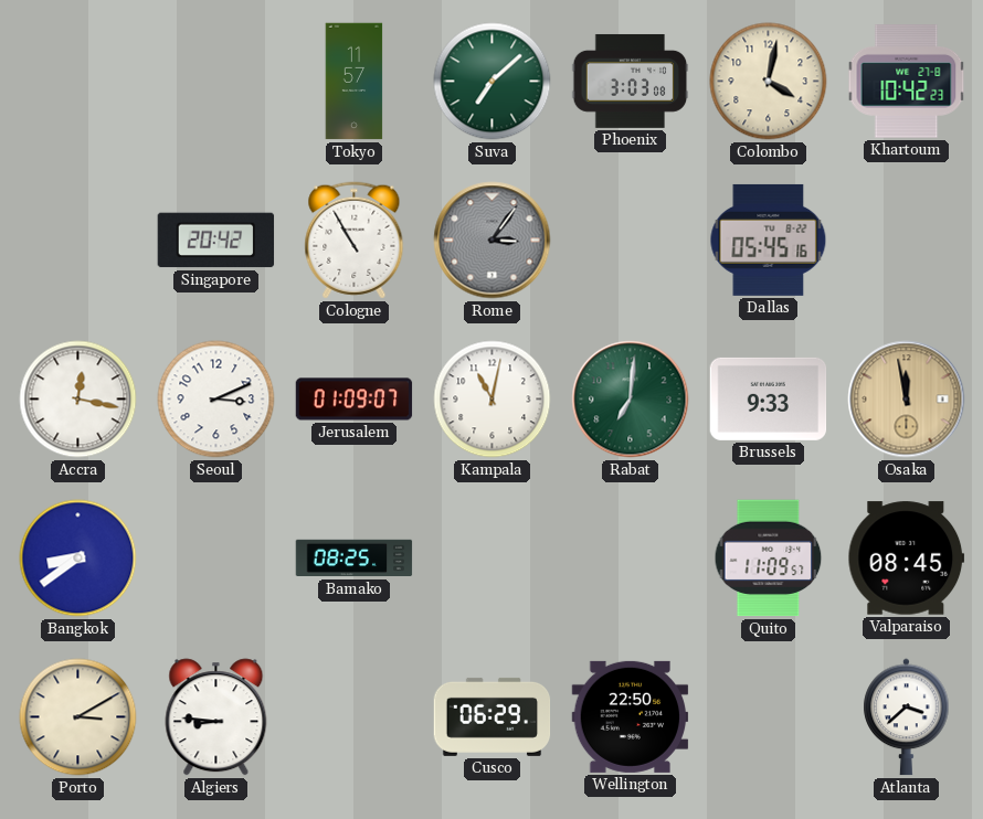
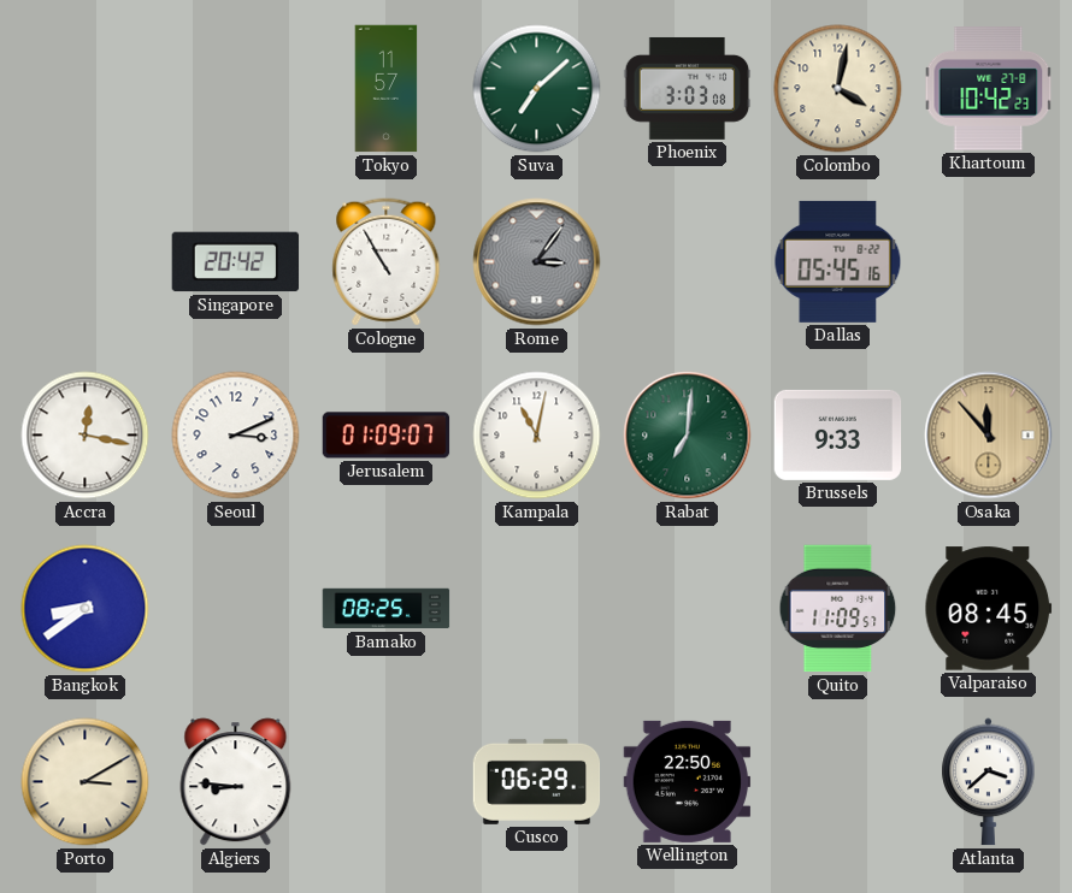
Osaka: 11:58 -> 11:53 (989, 436)
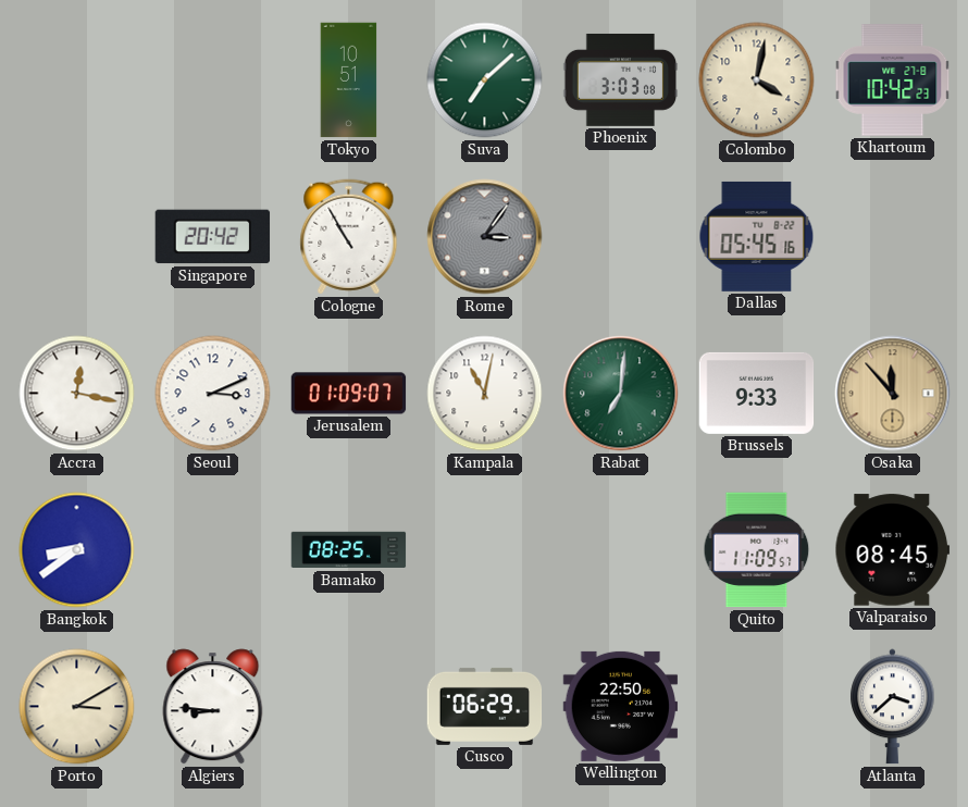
Tokyo: 11:57 -> 10:51 (349, 80)
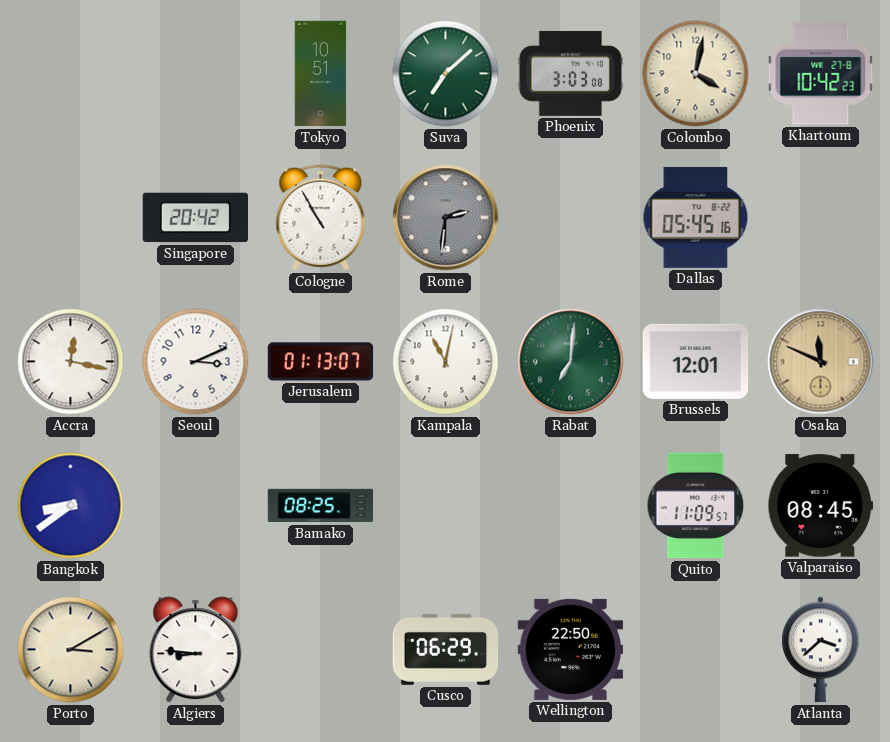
Rome: 3:06 -> 2:31 (446, 218)
Jerusalem: 01:09 -> 01:13 (321, 362)
Brussels: 9:33 -> 12:01 (696, 361)
Osaka: 11:53 -> 11:49 (821, 362)
